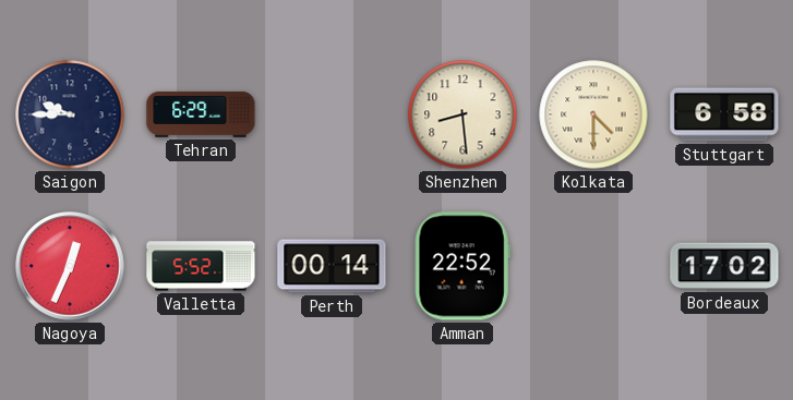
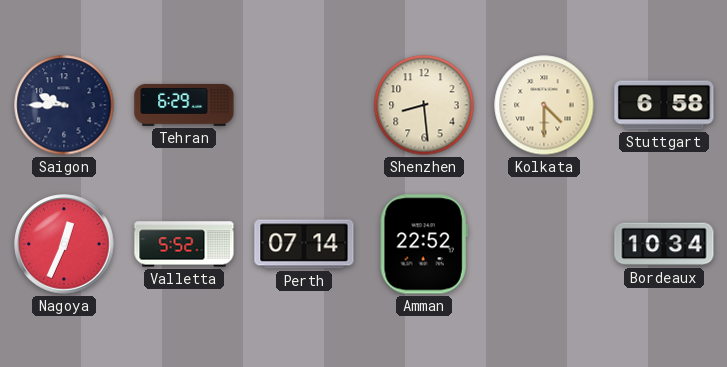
Perth: 00:14 -> 07:14 (304, 244)
Bordeaux: 17:02 -> 10:34 (664, 244)
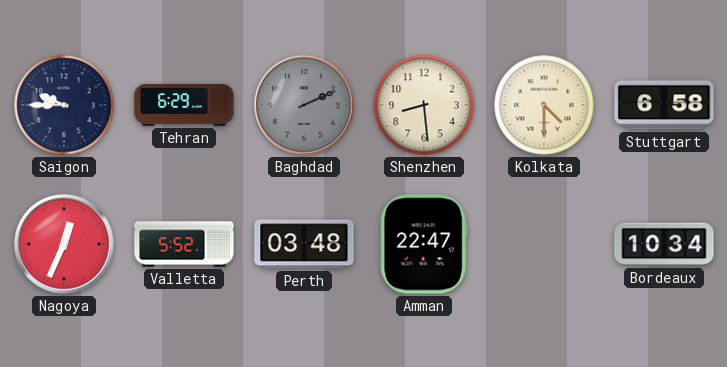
Baghdad: none -> 2:11 (304, 105)
Perth: 07:14 -> 03:48 (304, 244)
Amman: 22:52 -> 22:47 (424, 244)
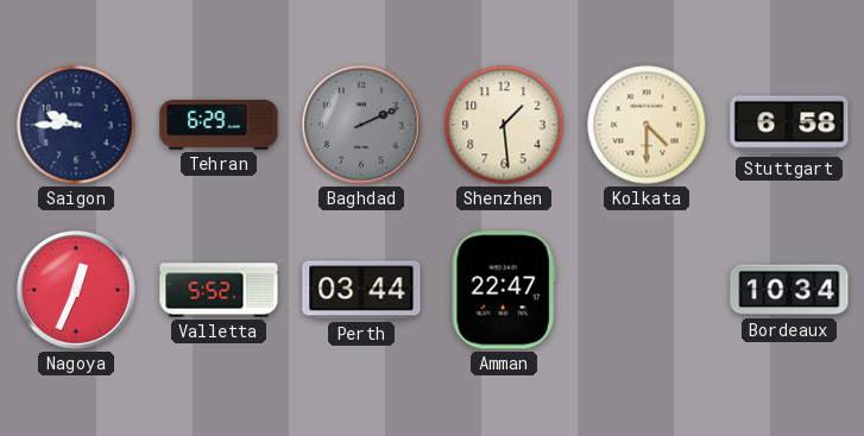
Shenzhen: 8:29 -> 1:29 (504, 125)
Perth: 03:48 -> 03:44 (361, 290)
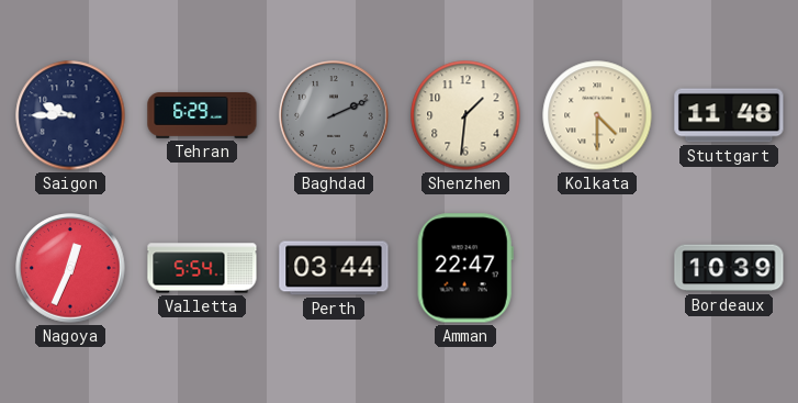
Shenzhen: 1:29 -> 1:31 (465, 115)
Stuttgart: 6:58 -> 11:48 (729, 115)
Valletta: 5:52 -> 5:54 (202, 268)
Bordeaux: 10:34 -> 10:39 (729, 268)
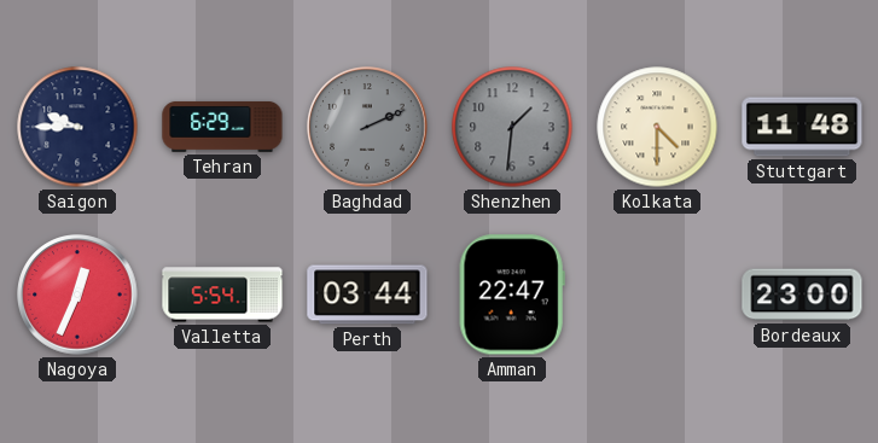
Shenzhen dial: cream -> grey (512, 127)
Bordeaux: 10:39 -> 23:00 (802, 295)
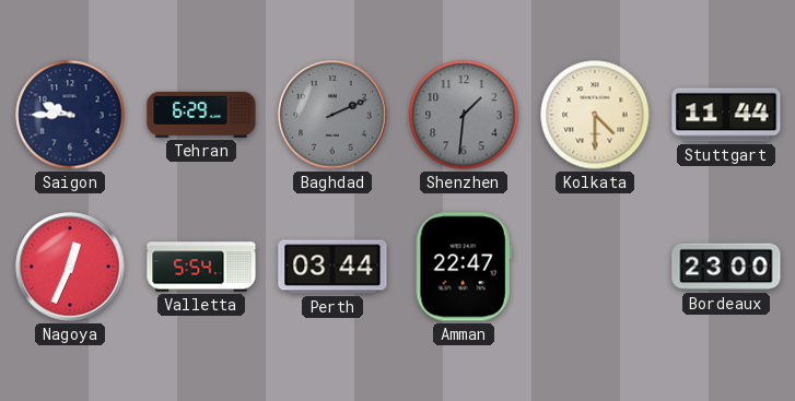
Stuttgart: 11:48 -> 11:44 (726, 115)
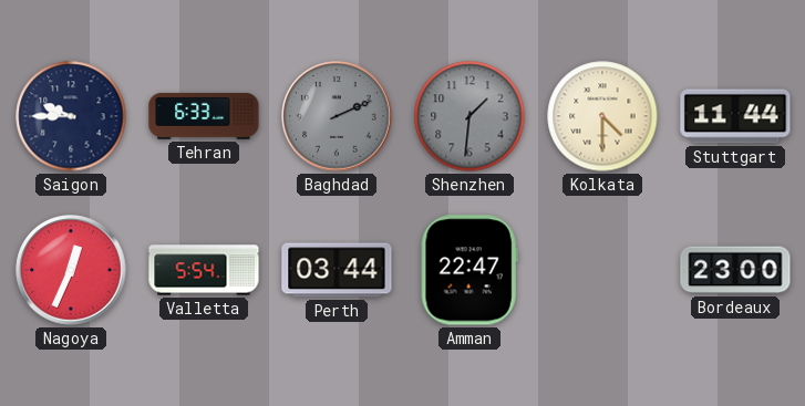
Tehran: 6:29 -> 6:33 (204, 116)
